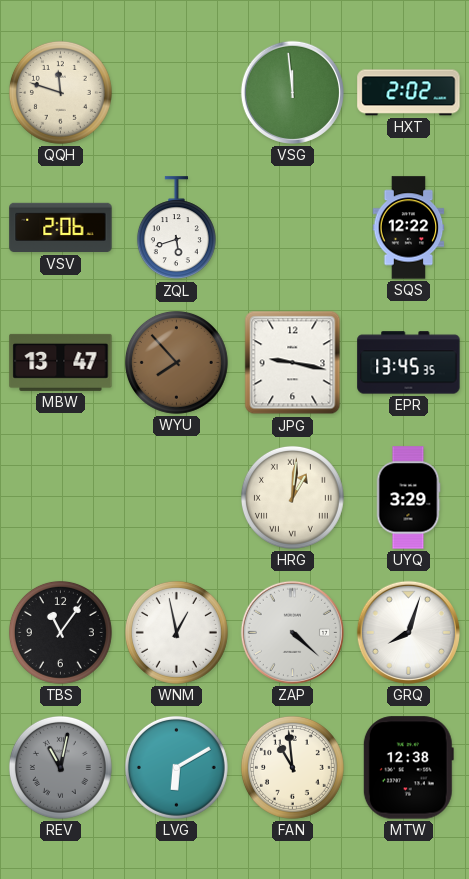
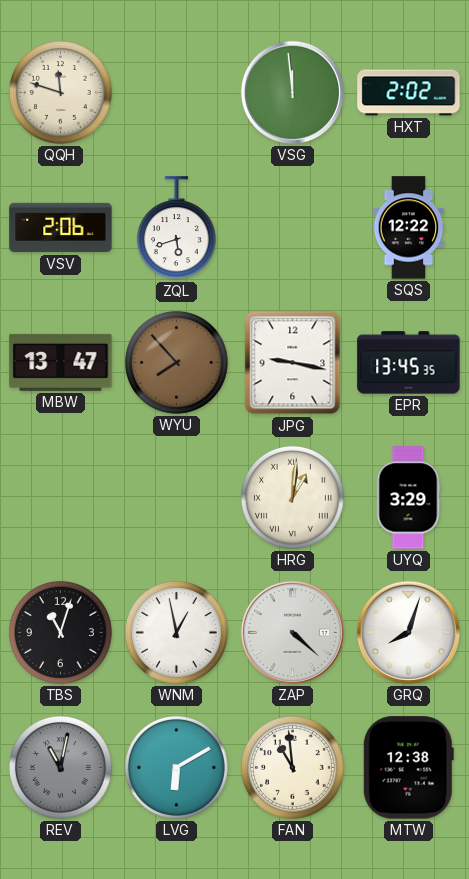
TBS: 11:06 -> 11:03 (60, 632)
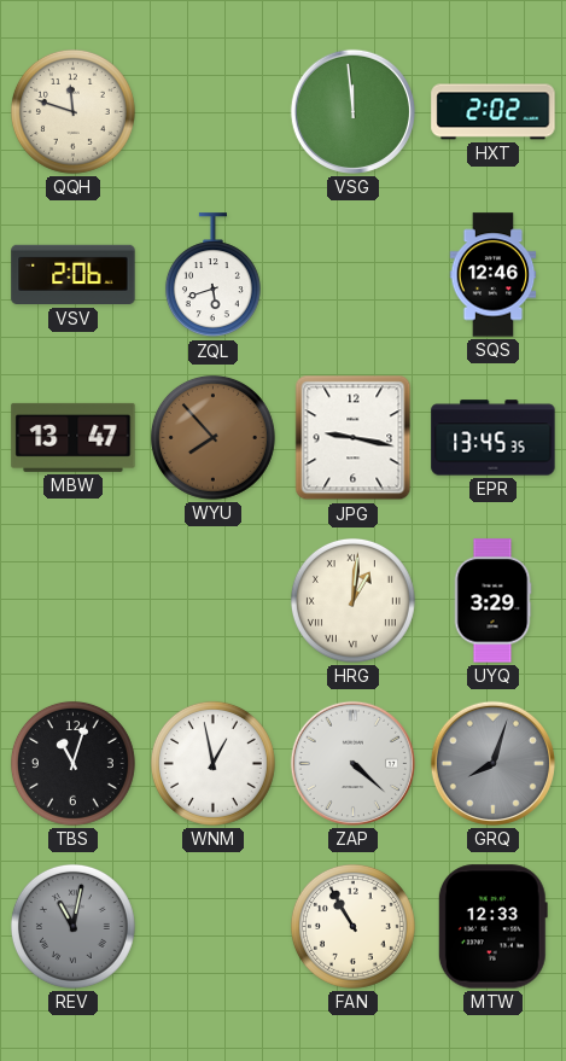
SQS: 12:22 -> 12:46 (494, 275)
GRQ dial: white -> grey (492, 763)
LVG: 6:10 -> none (176, 767)
FAN: 10:59 -> 10:55 (352, 926)
MTW: 12:38 -> 12:33 (492, 927)
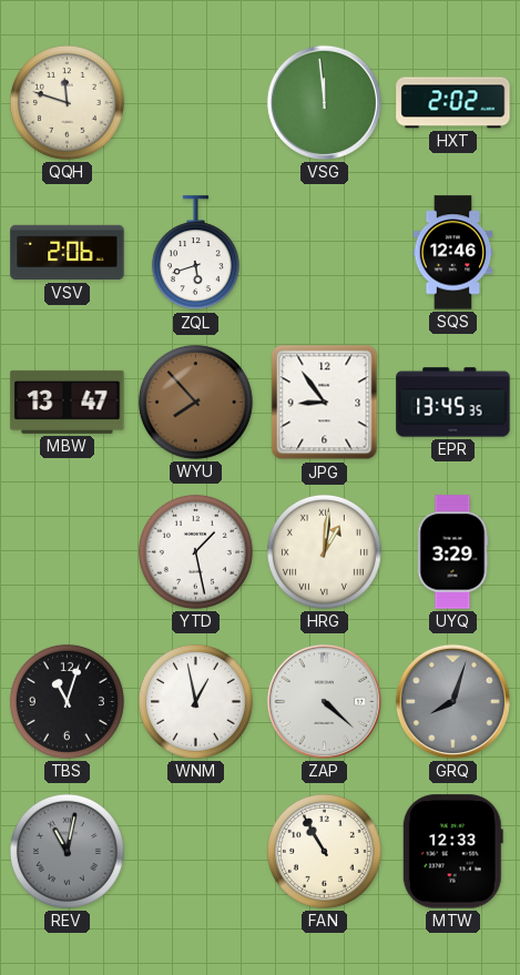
JPG: 9:17 -> 8:54 (325, 403)
YTD: none -> 1:28 (195, 551)
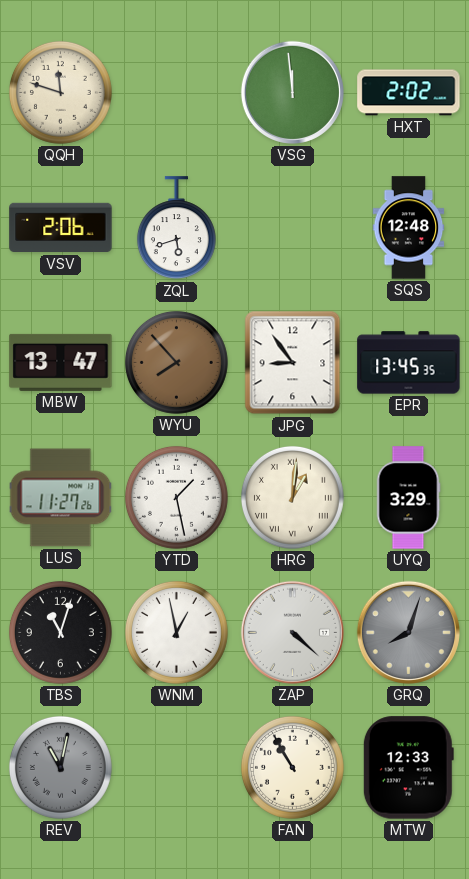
SQS: 12:46 -> 12:48 (409, 228)
LUS: none -> 11:27 (61, 498)
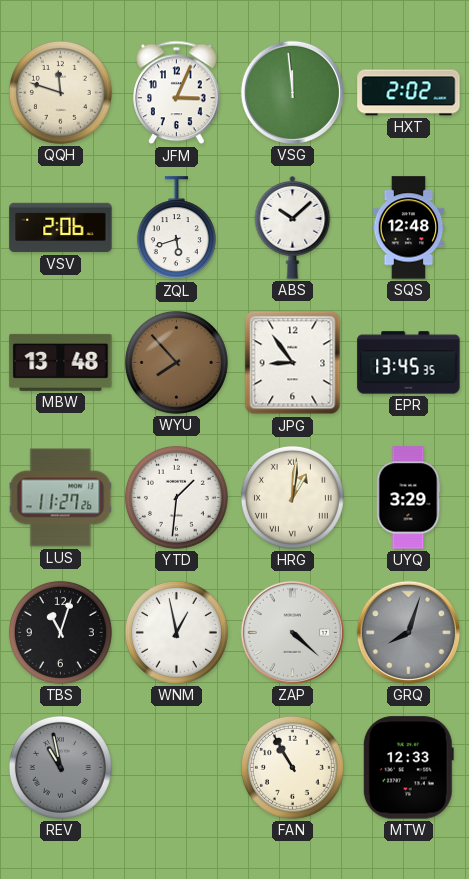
JFM: none -> 3:04 (177, 93)
ABS: none -> 10:08 (293, 227)
MBW: 13:47 -> 13:48 (61, 362)
YTD: 1:28 -> 1:31 (176, 497)
REV: 11:02 -> 10:58 (60, 767)
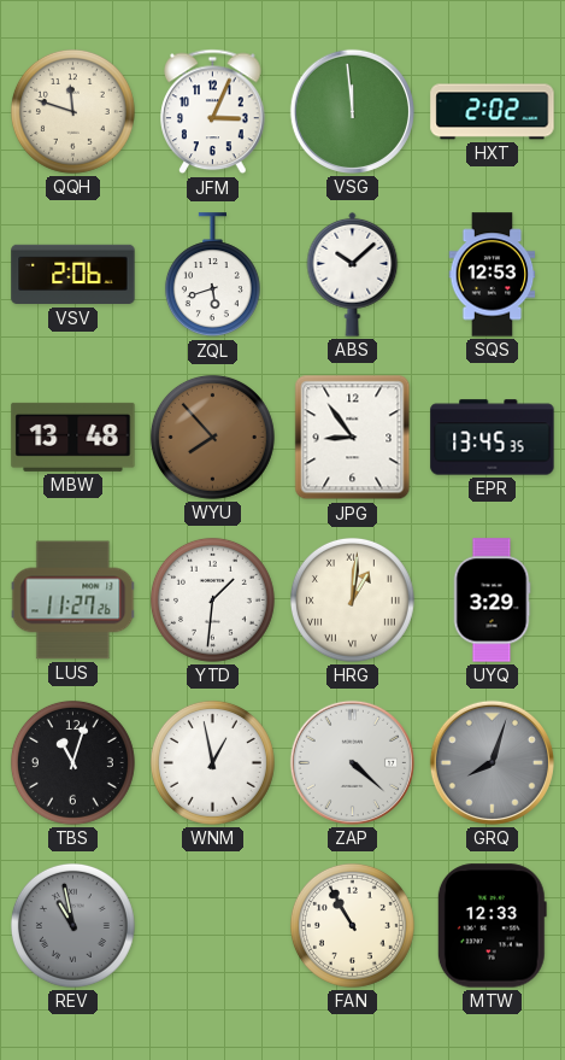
SQS: 12:48 -> 12:53 (493, 275)
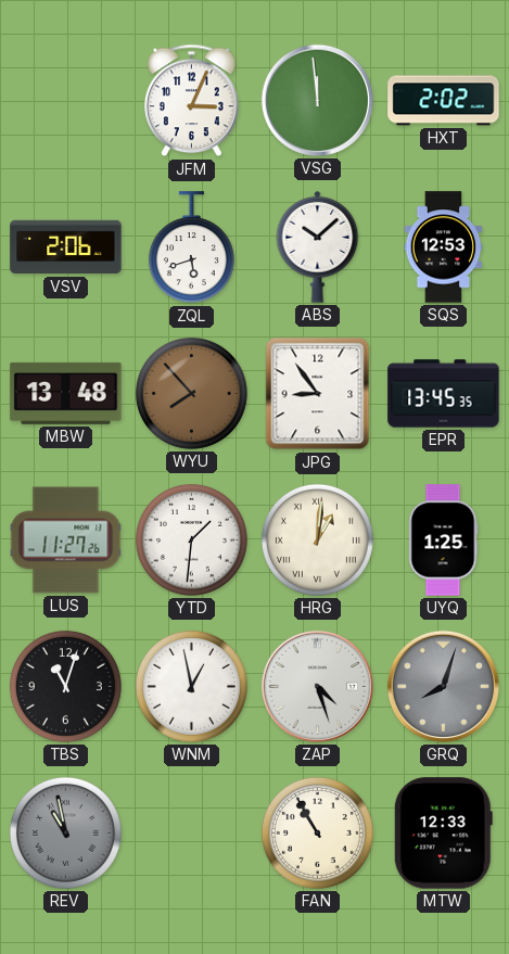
QQH: 11:48 -> none (72, 111)
UYQ: 3:29 -> 1:25 (443, 540)
ZAP: 4:22 -> 4:27 (317, 686)
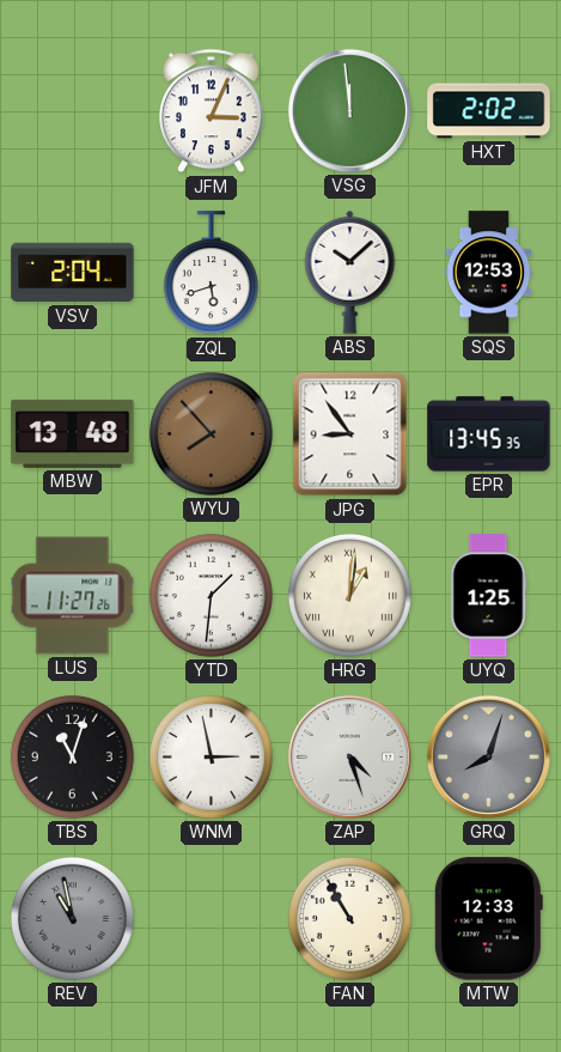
VSV: 2:06 -> 2:04 (73, 273)
WNM: 12:58 -> 2:58 (211, 756)
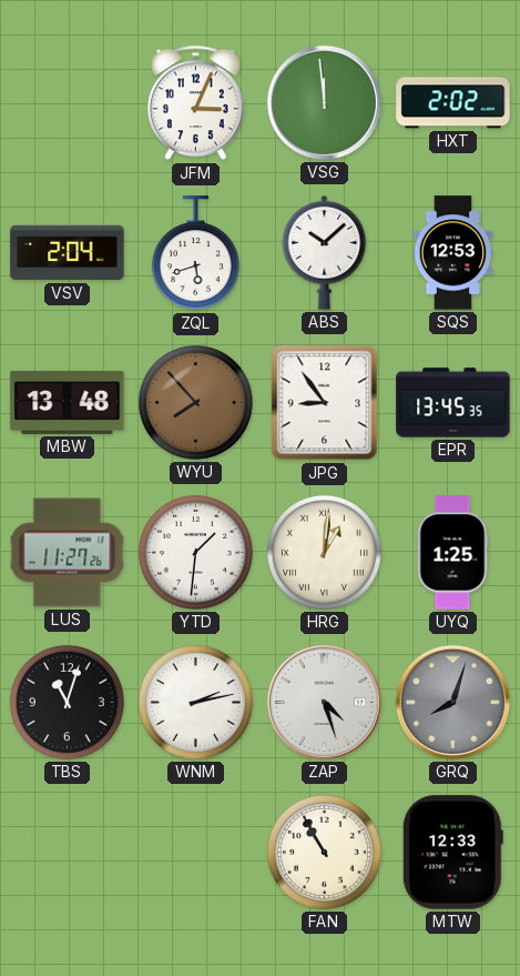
WNM: 2:58 -> 2:13 (195, 702)
REV: 10:58 -> none (72, 918)
